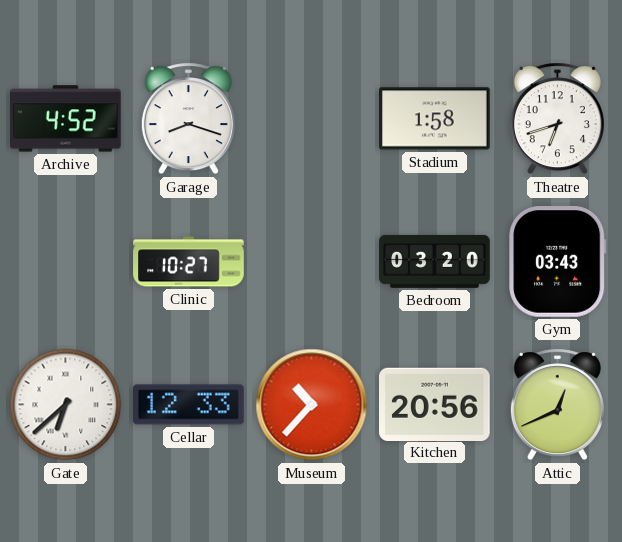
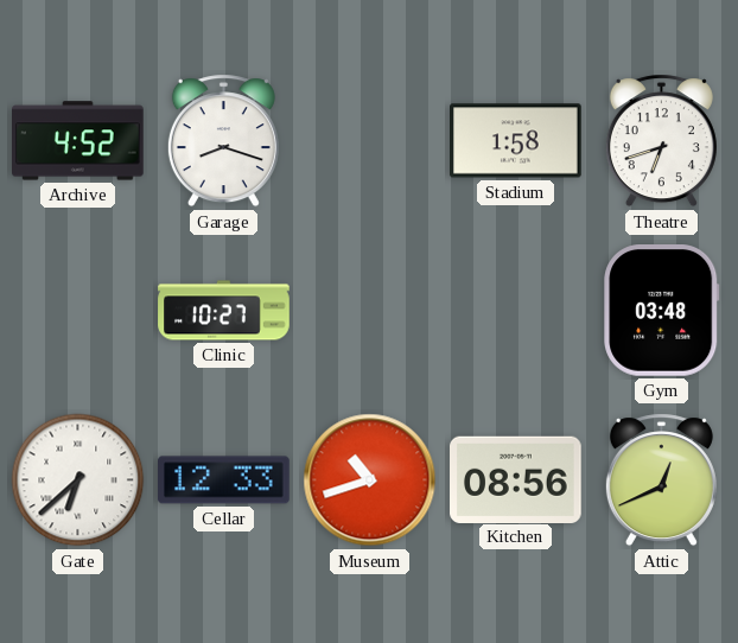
Bedroom: 03:20 -> none (435, 261)
Gym: 03:43 -> 03:48 (662, 311)
Museum: 10:37 -> 10:42 (370, 480)
Kitchen: 20:56 -> 08:56 (516, 479)
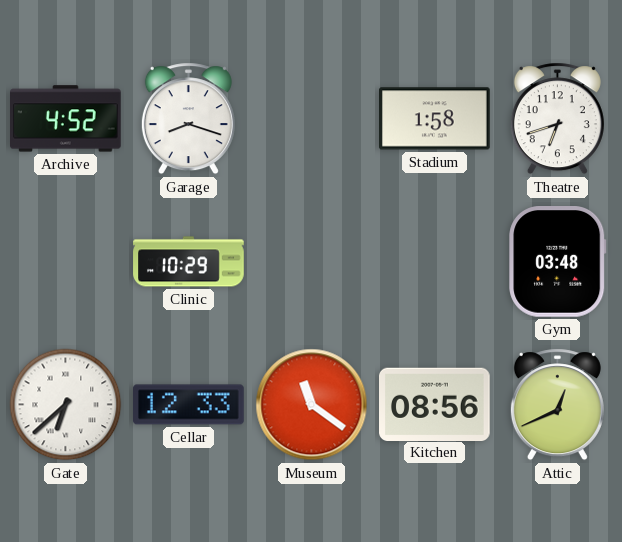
Clinic: 10:27 -> 10:29 (189, 262)
Museum: 10:42 -> 11:21 (312, 405)
